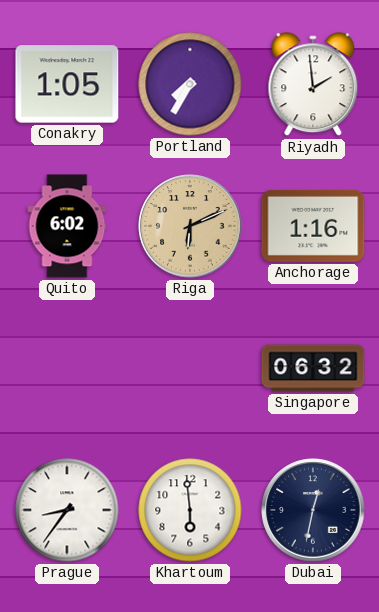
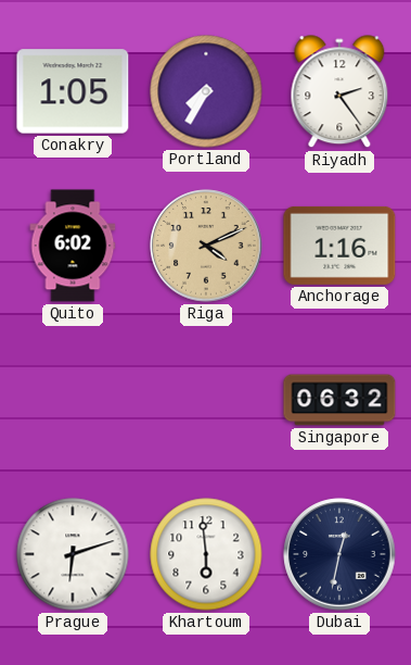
Riyadh: 1:59 -> 2:24 (339, 92)
Riga: 6:11 -> 4:11 (206, 246)
Prague: 8:36 -> 6:12 (73, 554)
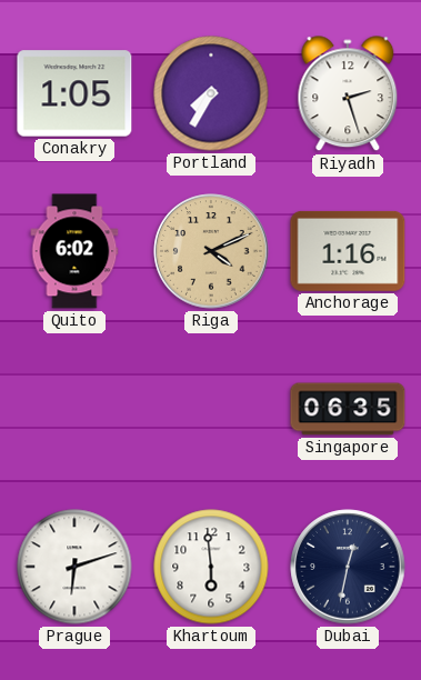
Riyadh: 2:24 -> 2:27 (348, 94)
Singapore: 06:32 -> 06:35 (348, 409)
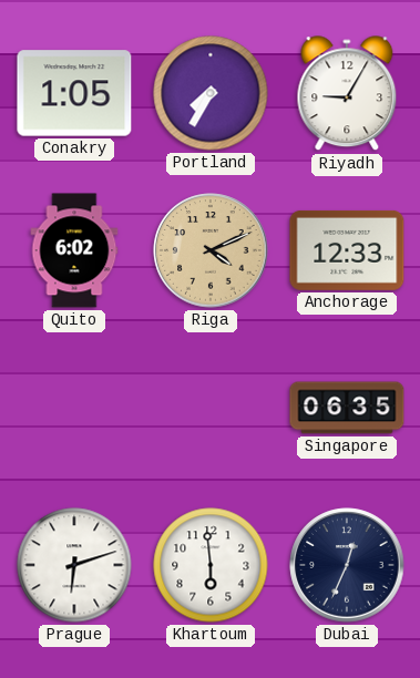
Riyadh: 2:27 -> 9:05 (347, 94)
Anchorage: 1:16 -> 12:33 (347, 250)
Dubai: 12:32 -> 12:34 (347, 565)
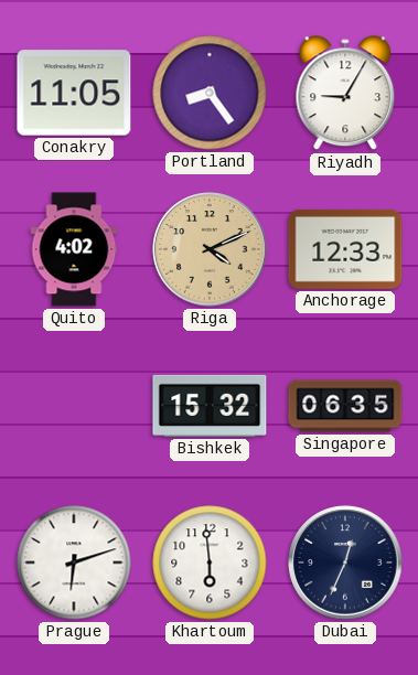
Conakry: 1:05 -> 11:05 (74, 93)
Portland: 7:35 -> 8:24 (210, 93)
Quito: 6:02 -> 4:02 (74, 249)
Bishkek: none -> 15:32 (210, 406)
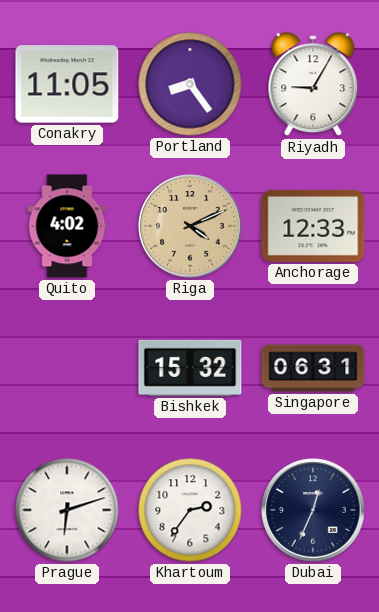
Singapore: 06:35 -> 06:31 (313, 368)
Khartoum: 5:59 -> 2:36 (190, 510)
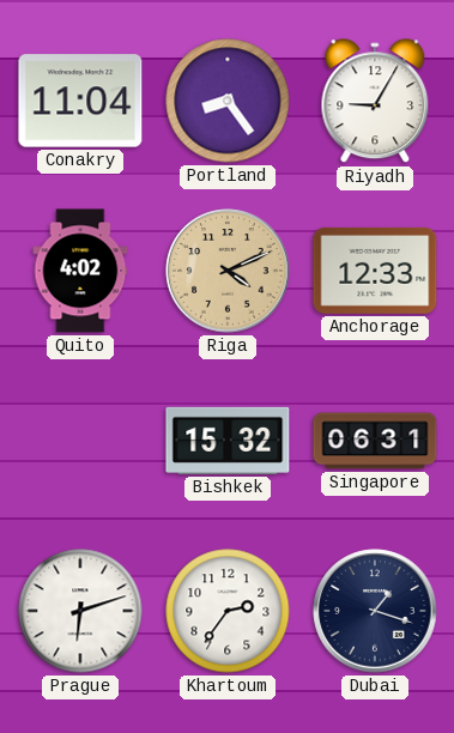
Conakry: 11:05 -> 11:04 (80, 101)
Dubai: 12:34 -> 1:18 (375, 611)
